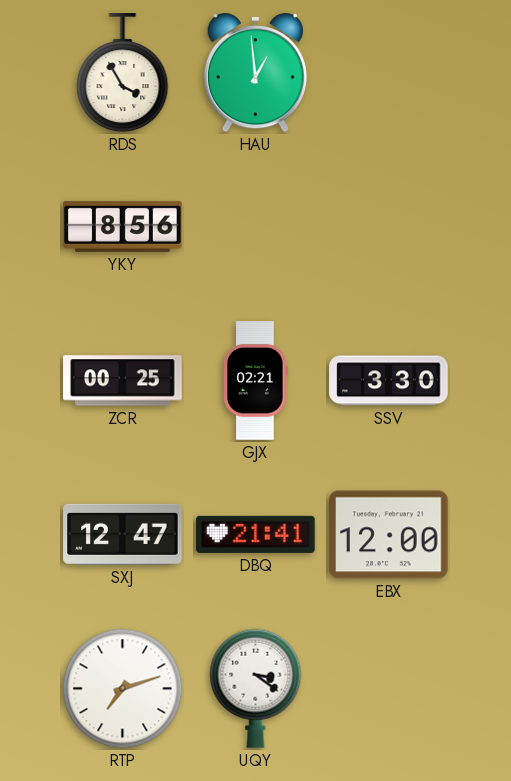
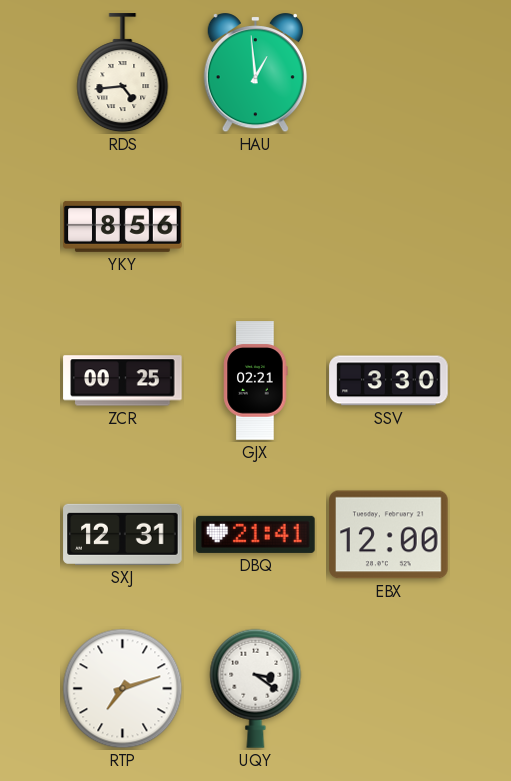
RDS: 3:55 -> 4:44 (123, 73)
SXJ: 12:47 -> 12:31 (123, 534)
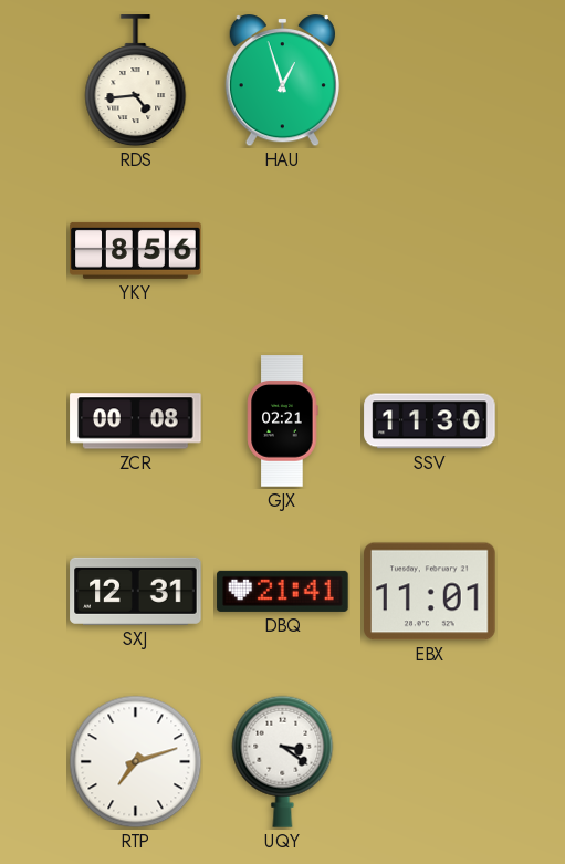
HAU: 12:59 -> 12:57 (282, 81)
ZCR: 00:25 -> 00:08 (136, 421)
SSV: 3:30 -> 11:30 (430, 421)
EBX: 12:00 -> 11:01 (430, 592)
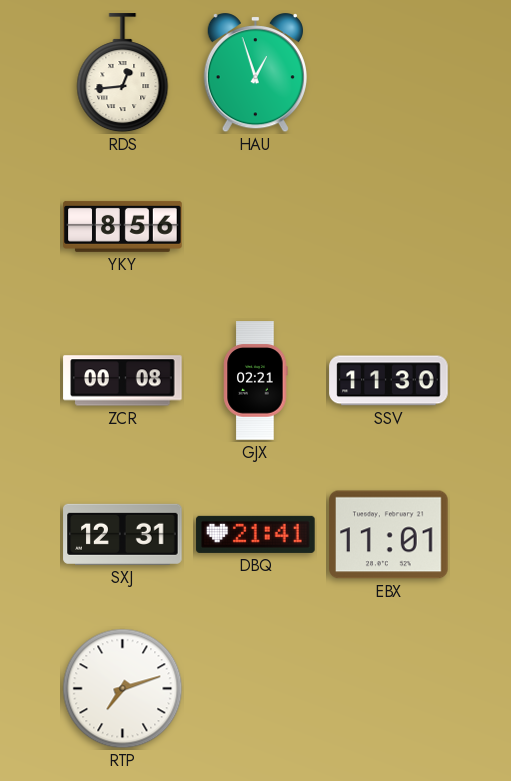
RDS: 4:44 -> 12:44 (123, 73)
UQY: 3:21 -> none (283, 761)
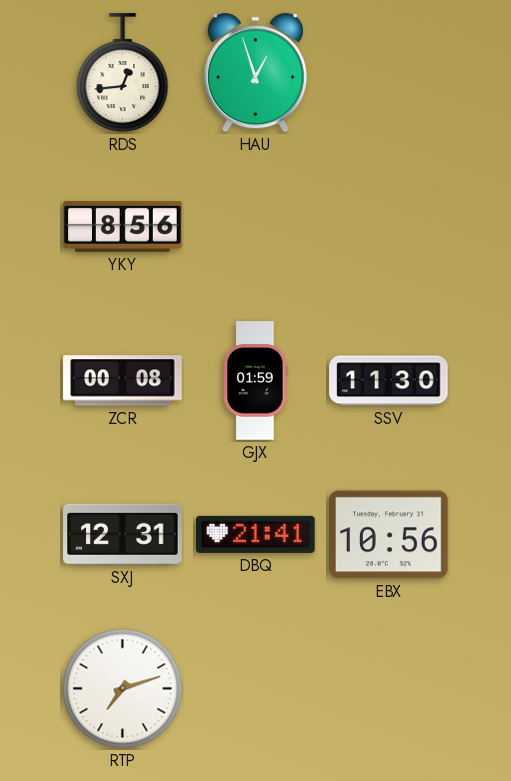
GJX: 02:21 -> 01:59 (256, 381)
EBX: 11:01 -> 10:56 (389, 535)
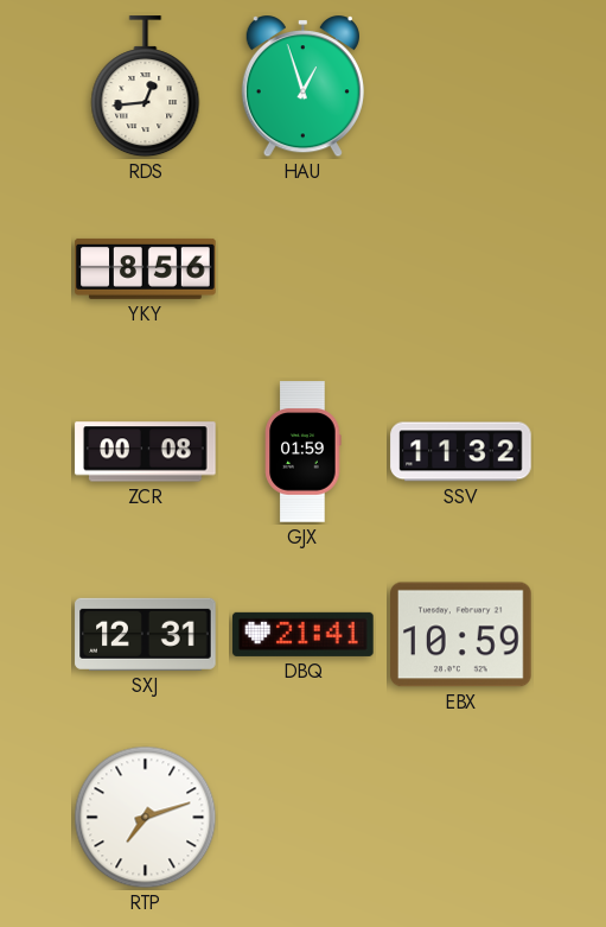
SSV: 11:30 -> 11:32 (461, 452)
EBX: 10:56 -> 10:59 (461, 635)
